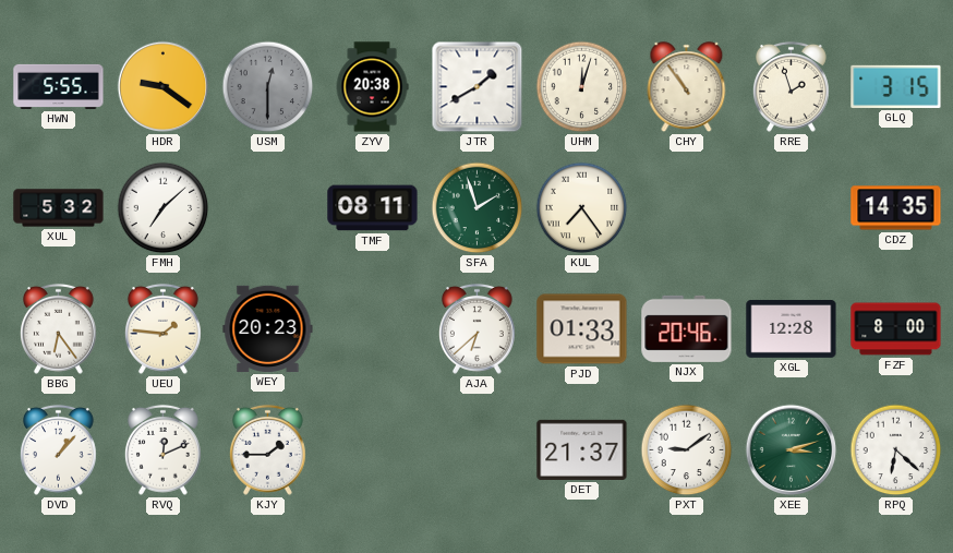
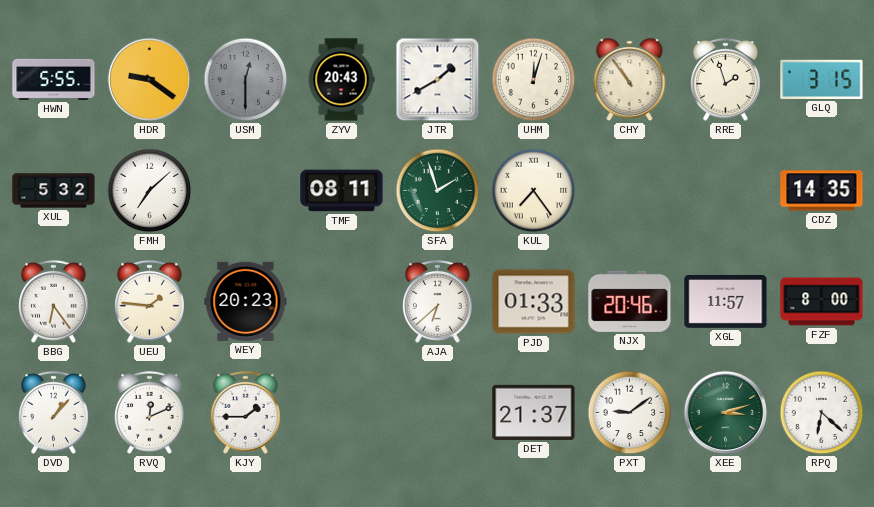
ZYV: 20:38 -> 20:43 (341, 80)
XGL: 12:28 -> 11:57 (726, 301)
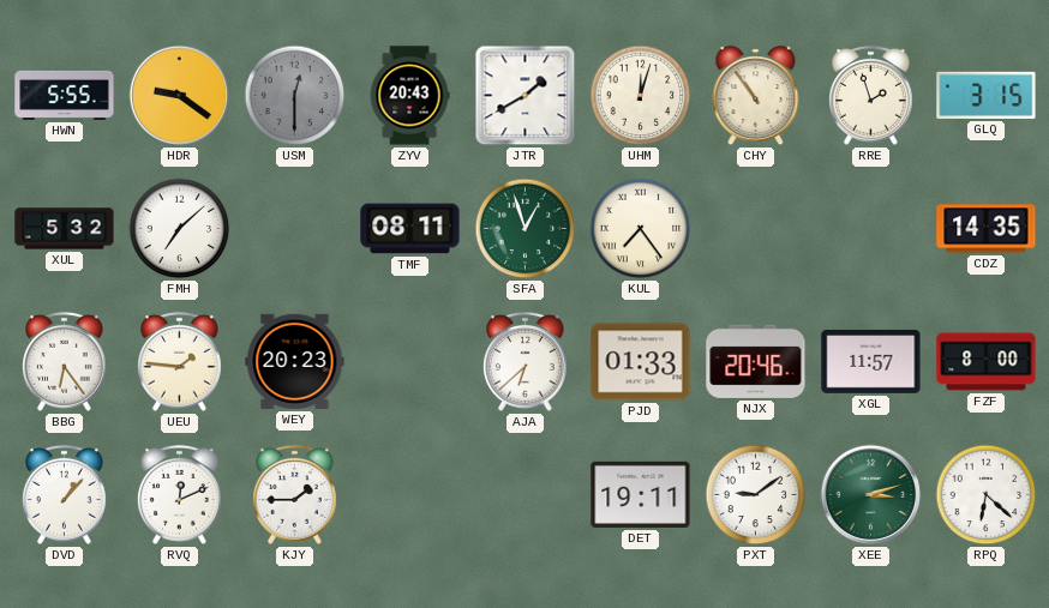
SFA: 1:57 -> 12:57 (526, 229)
DET: 21:37 -> 19:11 (641, 494)
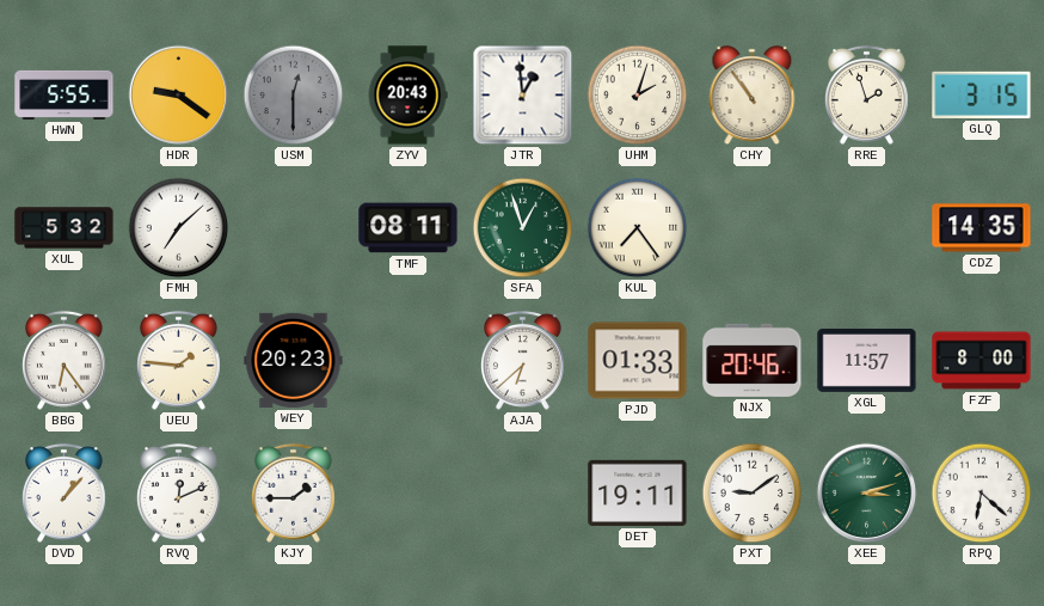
JTR: 1:40 -> 12:59 (523, 96)
UHM: 12:03 -> 2:03 (638, 96)
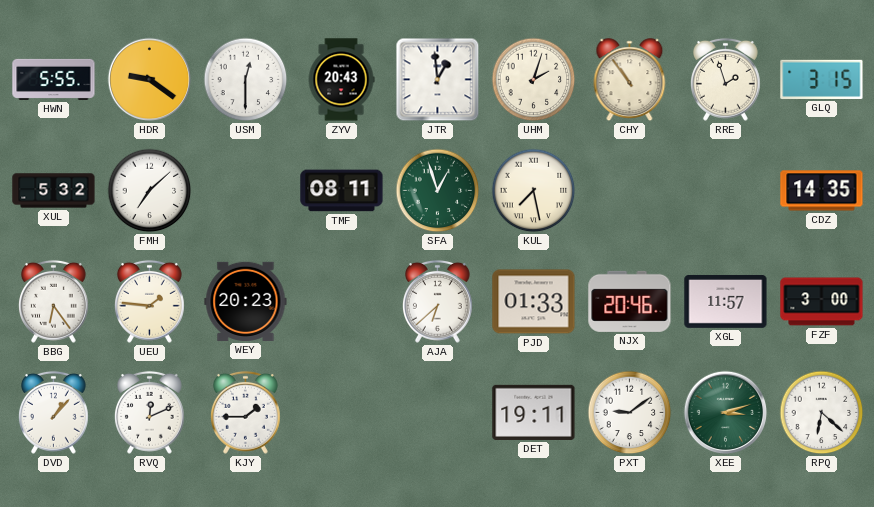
USM dial: grey -> white (246, 80)
KUL: 7:24 -> 7:28 (534, 191)
FZF: 8:00 -> 3:00 (822, 302)
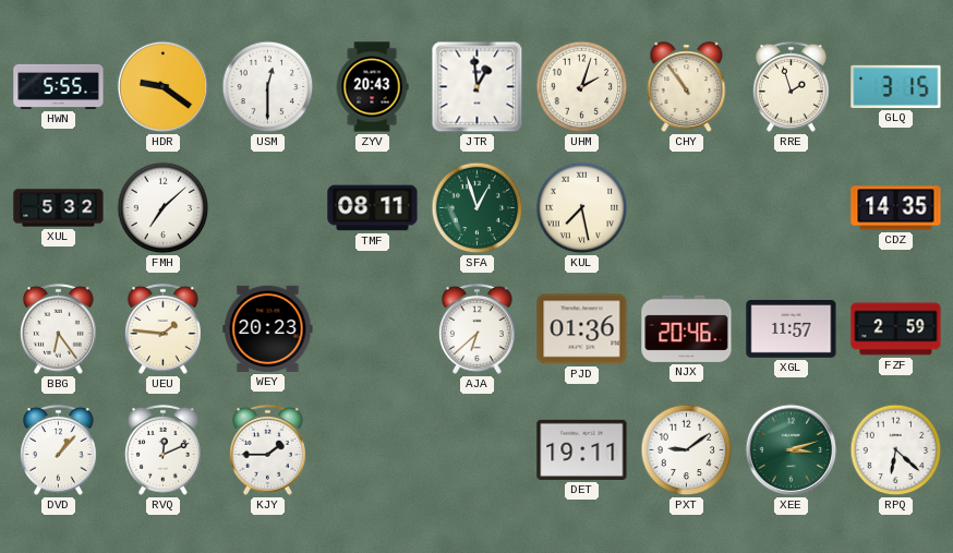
PJD: 01:33 -> 01:36 (582, 329)
FZF: 3:00 -> 2:59 (896, 329)
